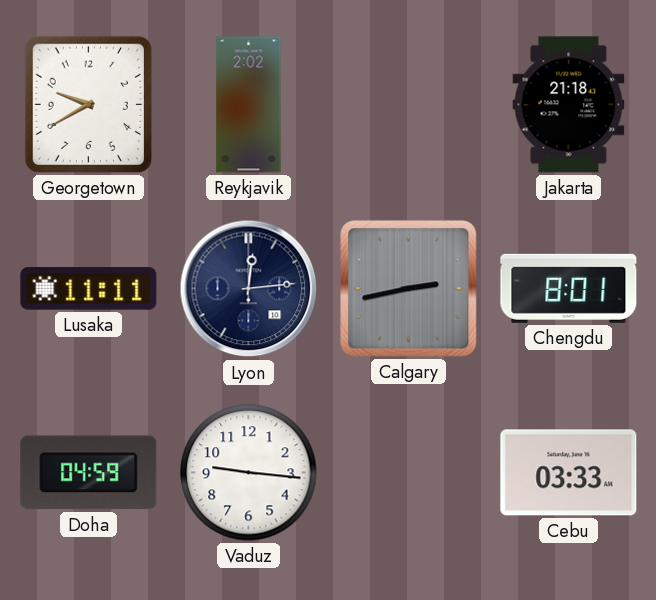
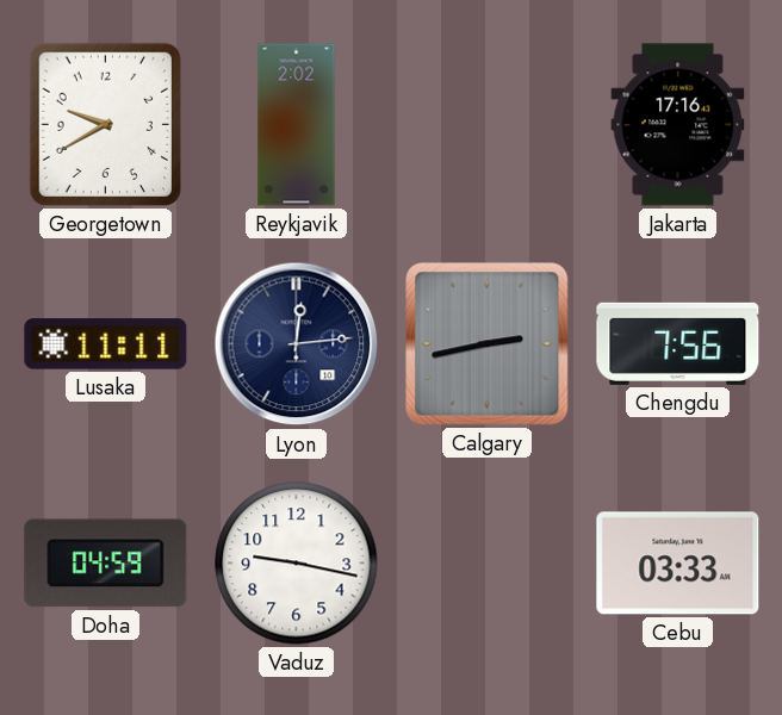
Jakarta: 21:18 -> 17:16 (678, 125)
Chengdu: 8:01 -> 7:56 (678, 343)
Vaduz: 9:16 -> 9:17 (297, 564)
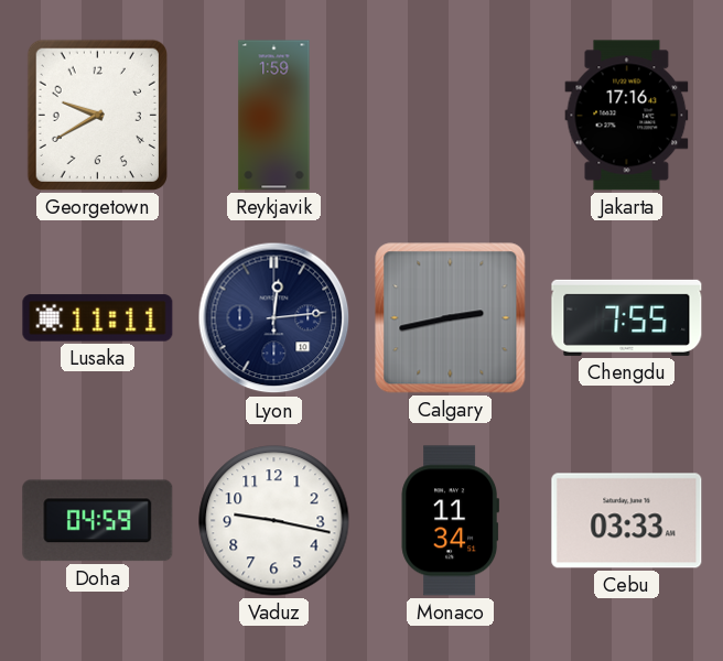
Reykjavik: 2:02 -> 1:59 (274, 116)
Chengdu: 7:56 -> 7:55 (627, 317)
Monaco: none -> 11:34 (450, 521)
